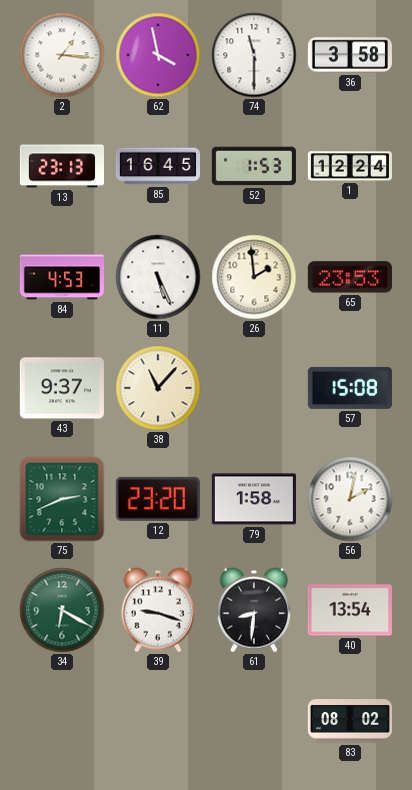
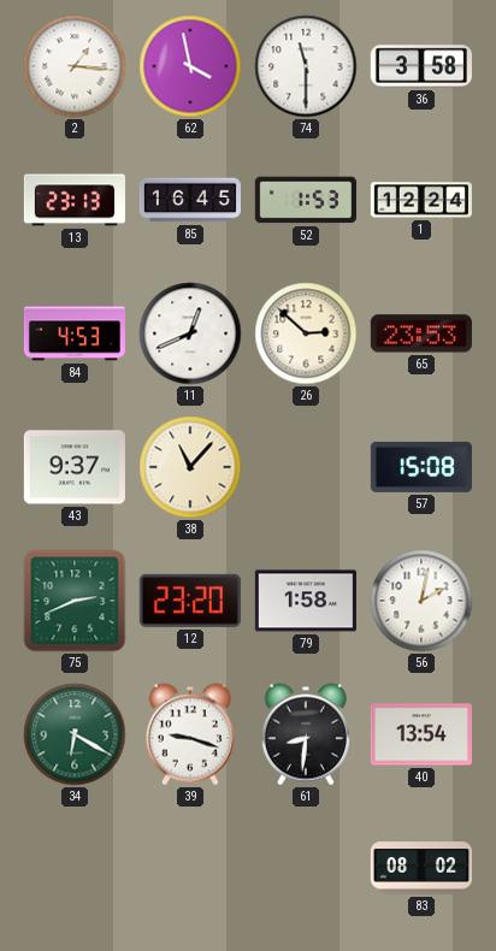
11: 5:26 -> 12:41 (190, 333)
26: 1:59 -> 2:52 (306, 333)
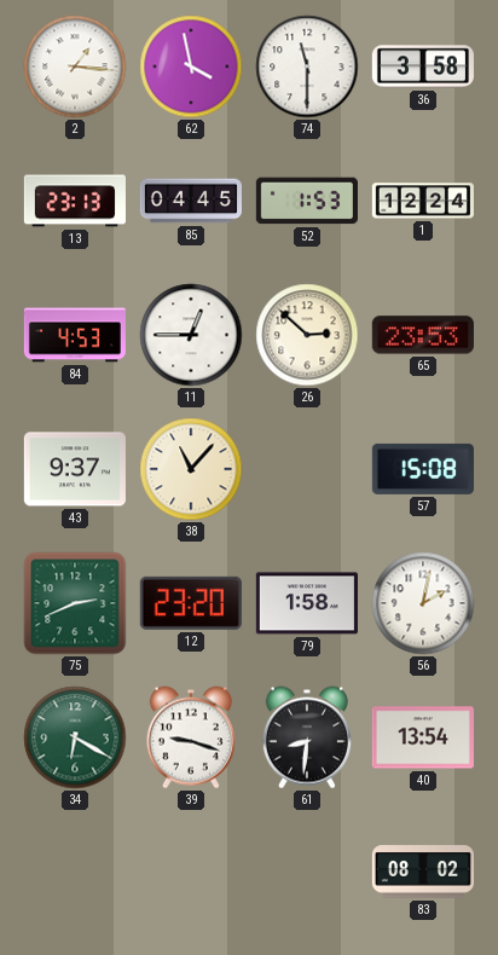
85: 16:45 -> 04:45 (191, 201)
11: 12:41 -> 12:45 (191, 335)
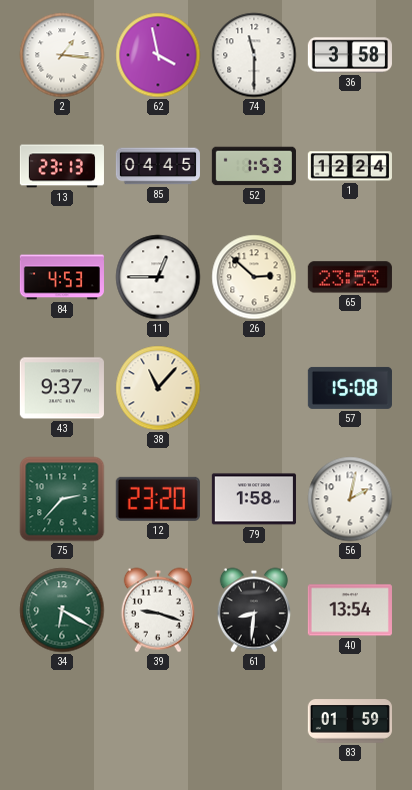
75: 2:41 -> 2:37 (62, 499)
83: 08:02 -> 01:59 (350, 721)
